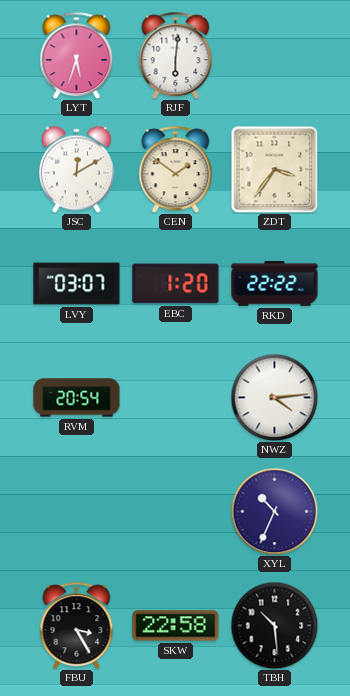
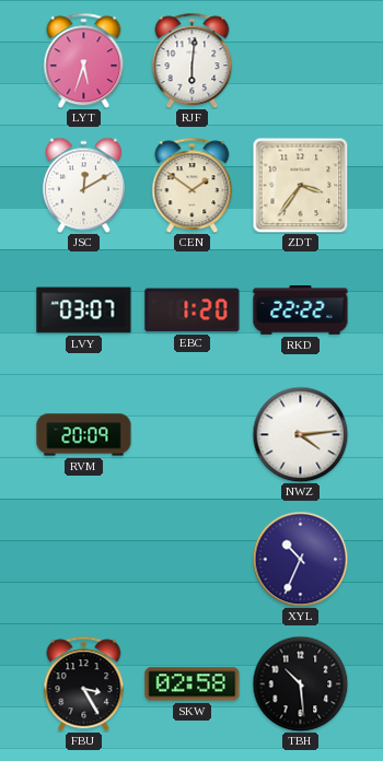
RVM: 20:54 -> 20:09 (84, 435)
SKW: 22:58 -> 02:58 (193, 684)
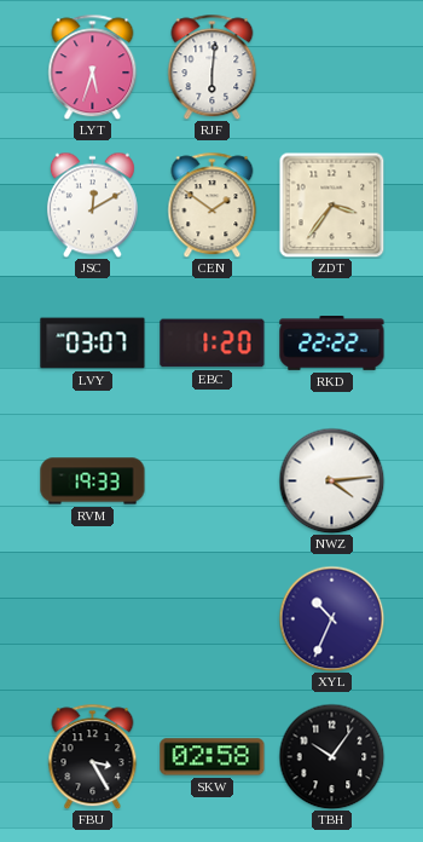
RVM: 20:09 -> 19:33 (93, 481)
TBH: 10:29 -> 10:06 (331, 756)
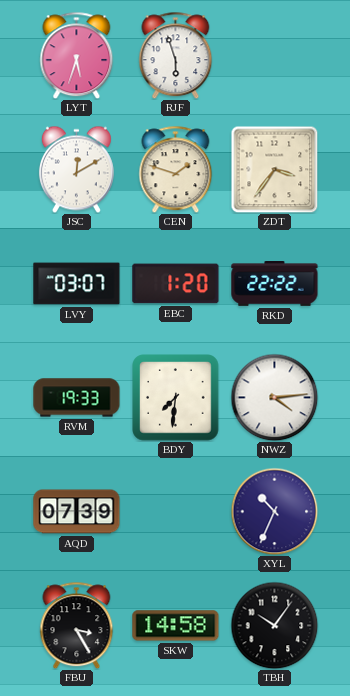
RJF: 6:01 -> 5:57 (176, 55)
CEN: 1:51 -> 1:48 (176, 169)
BDY: none -> 7:31 (176, 398)
AQD: none -> 07:39 (77, 512)
SKW: 02:58 -> 14:58 (176, 626)
